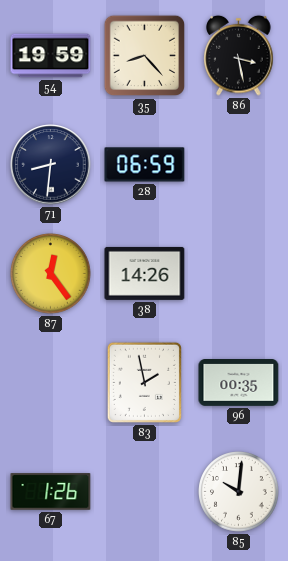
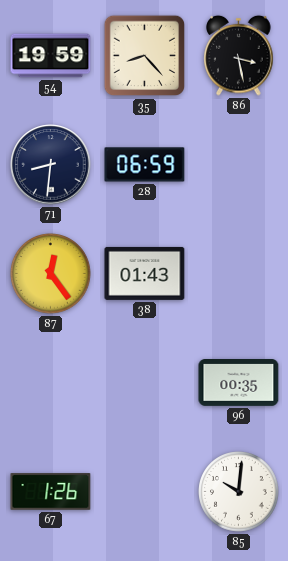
38: 14:26 -> 01:43 (145, 273)
83: 1:58 -> none (144, 382)
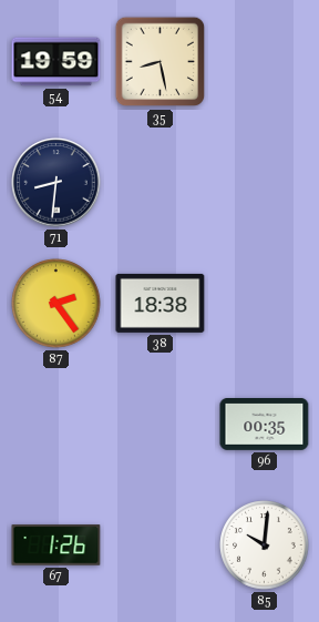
35: 8:23 -> 8:28 (161, 62)
86: 3:28 -> none (239, 55)
28: 06:59 -> none (145, 165)
87: 12:24 -> 2:24 (56, 304)
38: 01:43 -> 18:38 (161, 303)
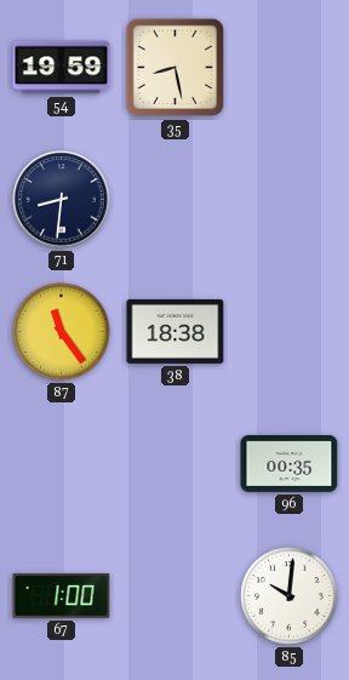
87: 2:24 -> 11:24 (62, 332)
67: 1:26 -> 1:00 (62, 596)
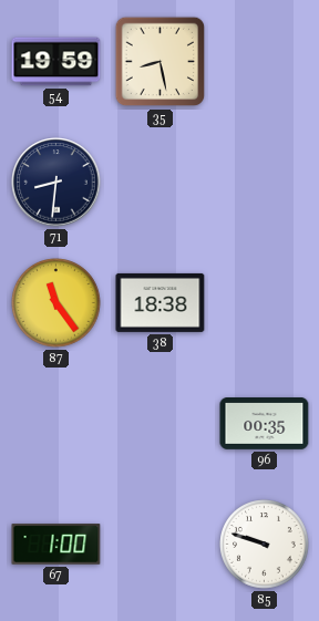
85: 10:01 -> 9:48 (265, 545)
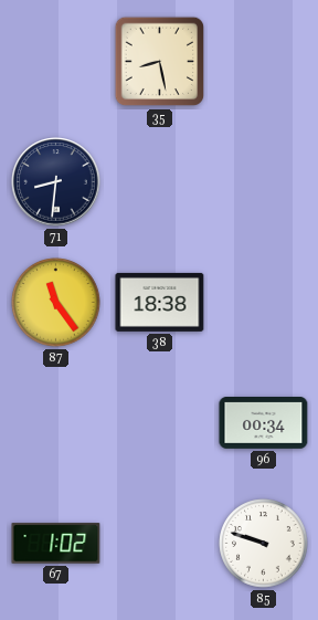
54: 19:59 -> none (56, 62)
96: 00:35 -> 00:34 (264, 423)
67: 1:00 -> 1:02 (56, 544)
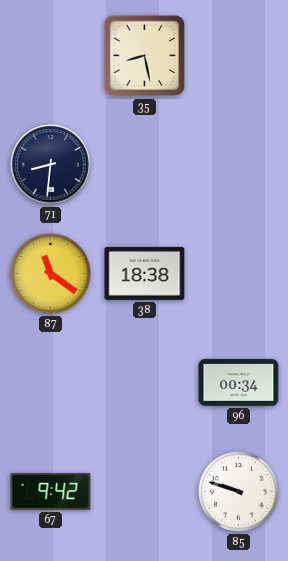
87: 11:24 -> 11:21 (51, 274)
67: 1:02 -> 9:42 (51, 492)
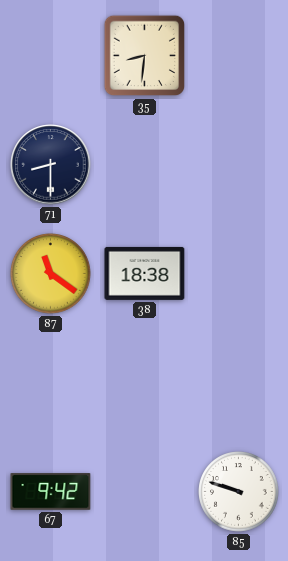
35: 8:28 -> 8:31 (145, 56)
71: 8:31 -> 8:30 (51, 165)
96: 00:34 -> none (239, 383)
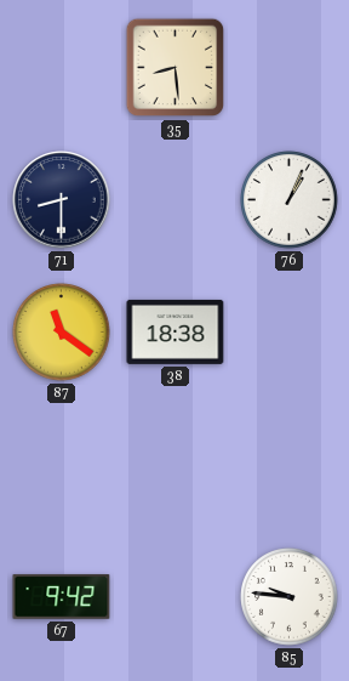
35: 8:31 -> 8:29 (176, 68)
76: none -> 1:04 (290, 200)
85: 9:48 -> 9:46 (290, 597)
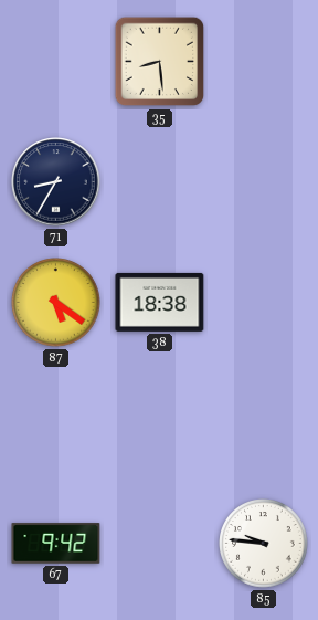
71: 8:30 -> 8:35 (56, 182)
76: 1:04 -> none (290, 200)
87: 11:21 -> 5:21 (56, 303)
